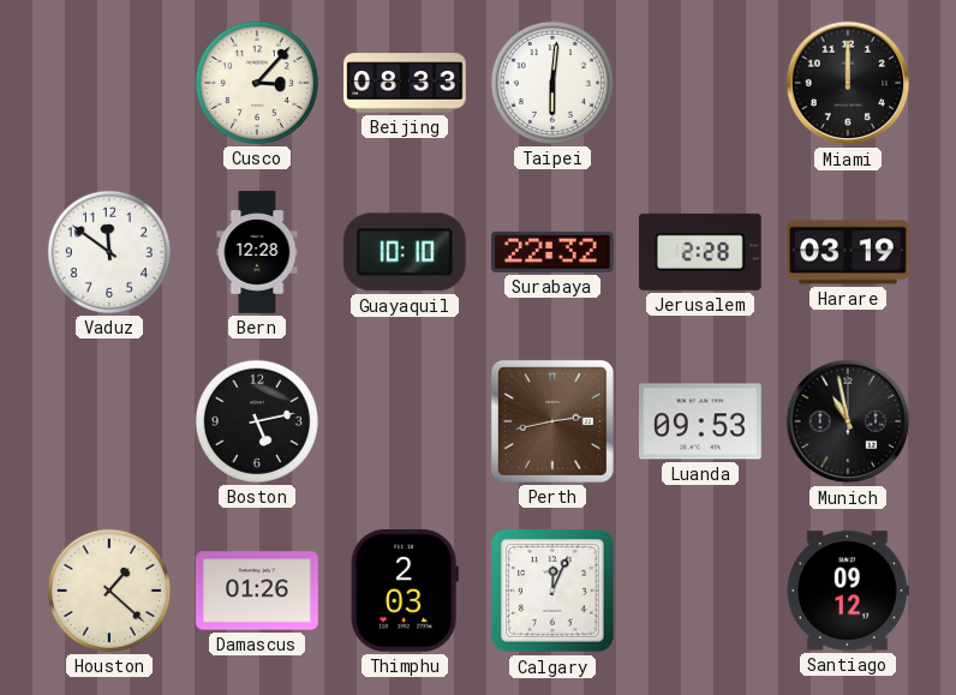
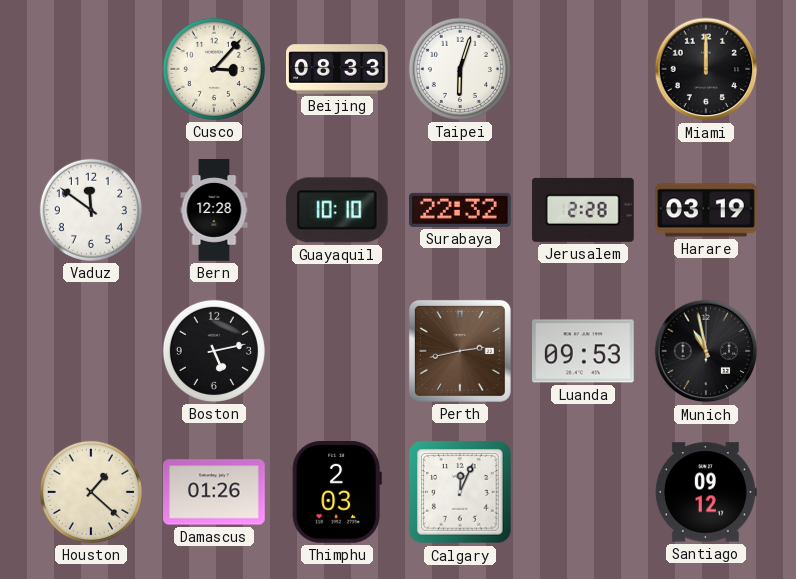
Taipei: 6:01 -> 6:03 (460, 69)
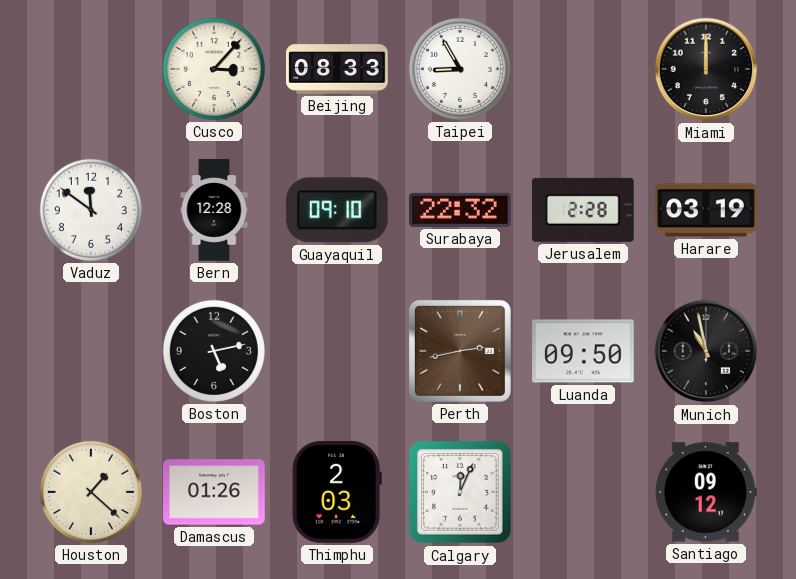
Taipei: 6:03 -> 8:55 (460, 69)
Guayaquil: 10:10 -> 09:10 (337, 210)
Luanda: 09:53 -> 09:50 (584, 351)
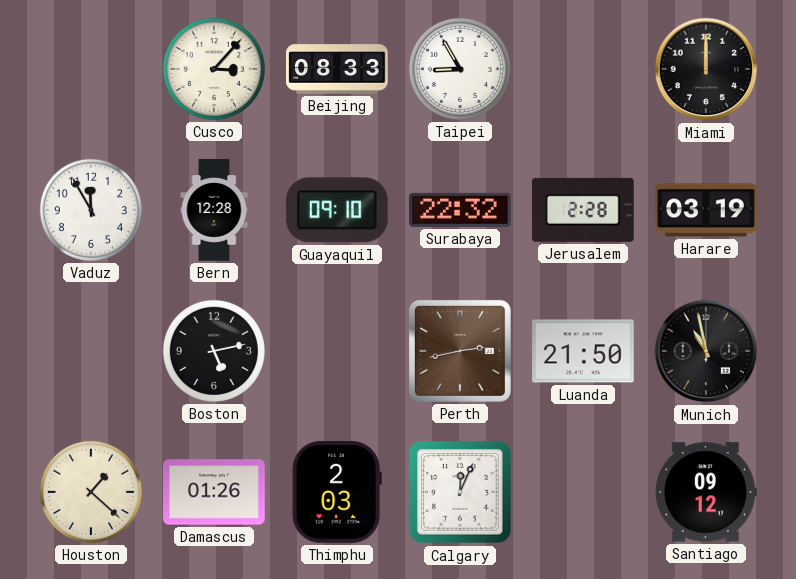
Vaduz: 11:51 -> 11:55 (91, 210)
Luanda: 09:50 -> 21:50 (584, 351)
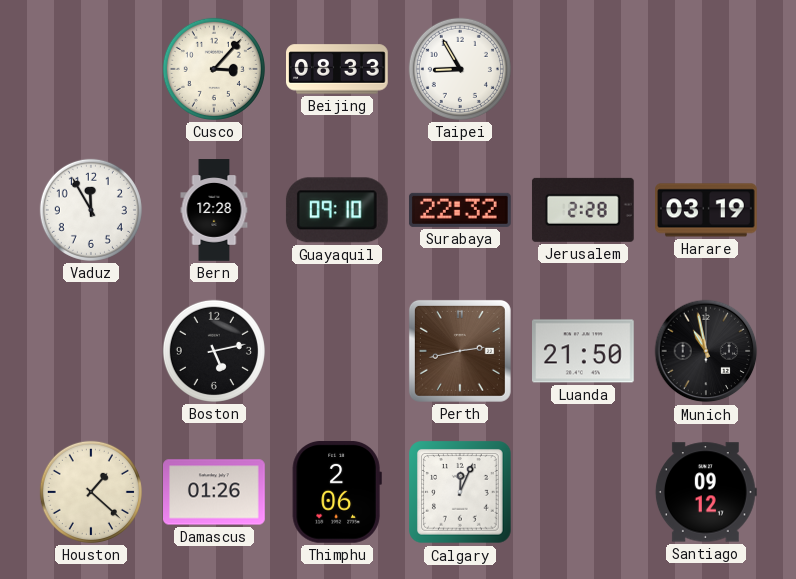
Miami: 12:00 -> none (706, 69)
Thimphu: 2:03 -> 2:06 (337, 492)
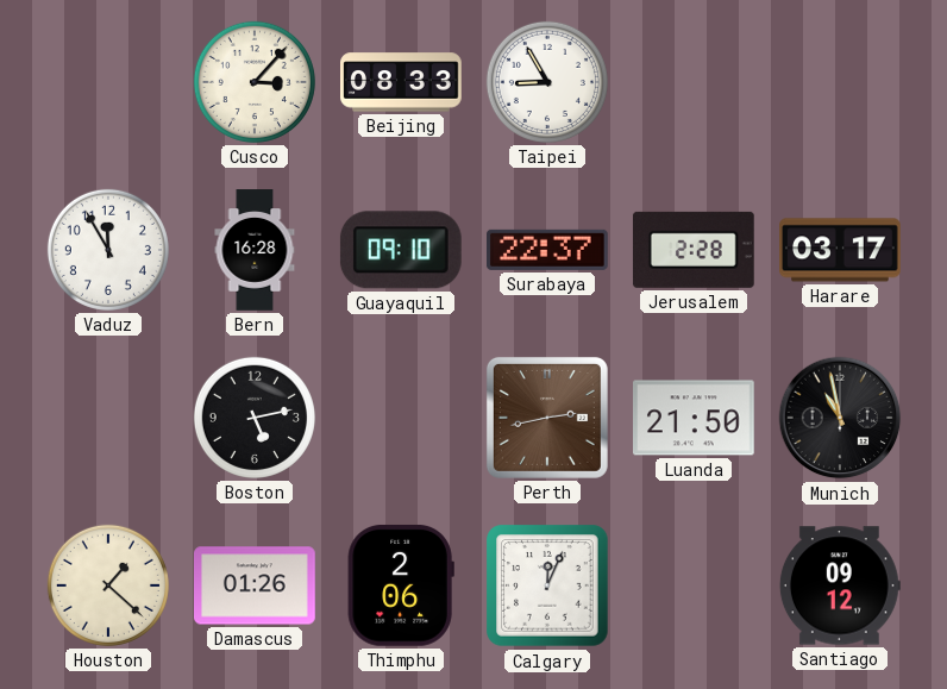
Bern: 12:28 -> 16:28 (255, 250)
Surabaya: 22:32 -> 22:37 (547, 250)
Harare: 03:19 -> 03:17 (841, 250)
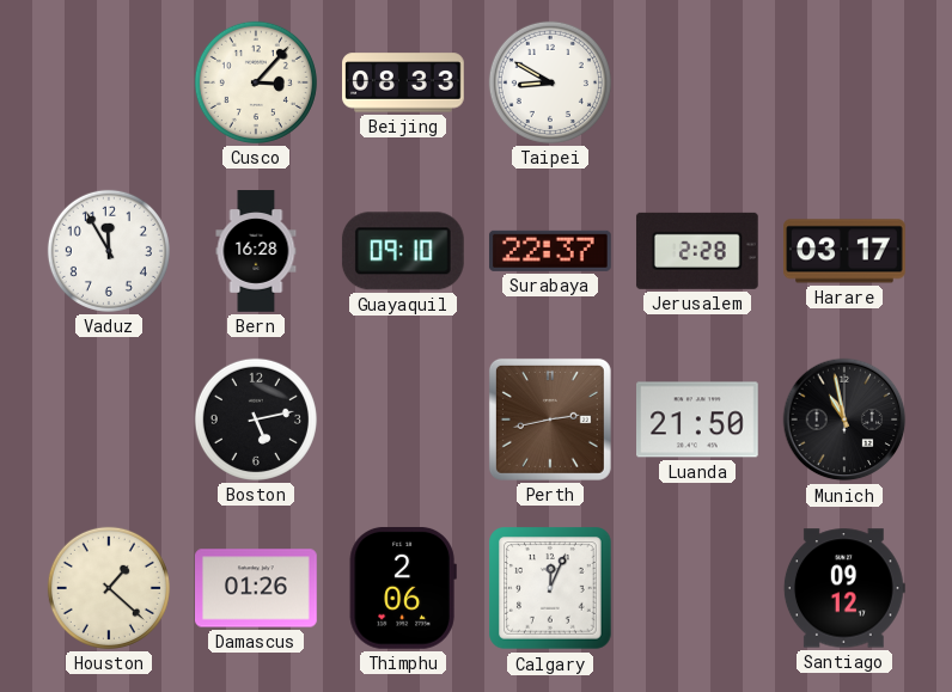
Taipei: 8:55 -> 8:50 (550, 82)
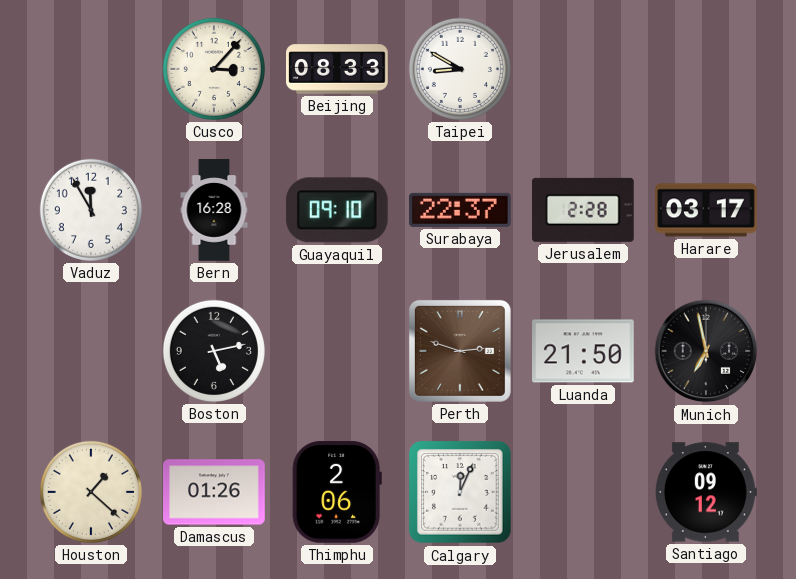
Perth: 2:43 -> 2:48 (460, 351)
Munich: 10:58 -> 6:58 (706, 351)
